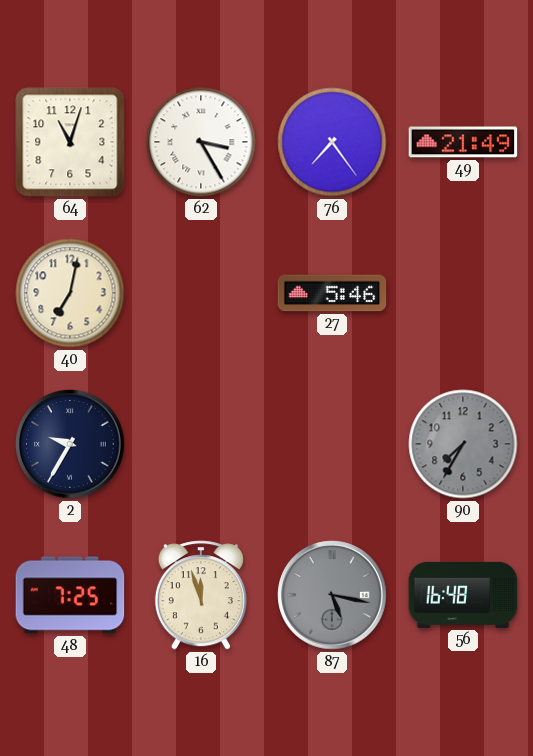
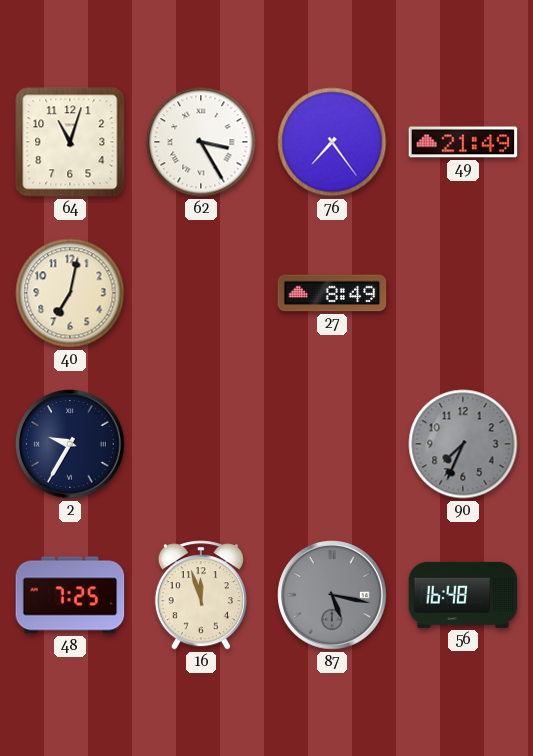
27: 5:46 -> 8:49 (332, 293)
90: 7:35 -> 7:34 (463, 444)
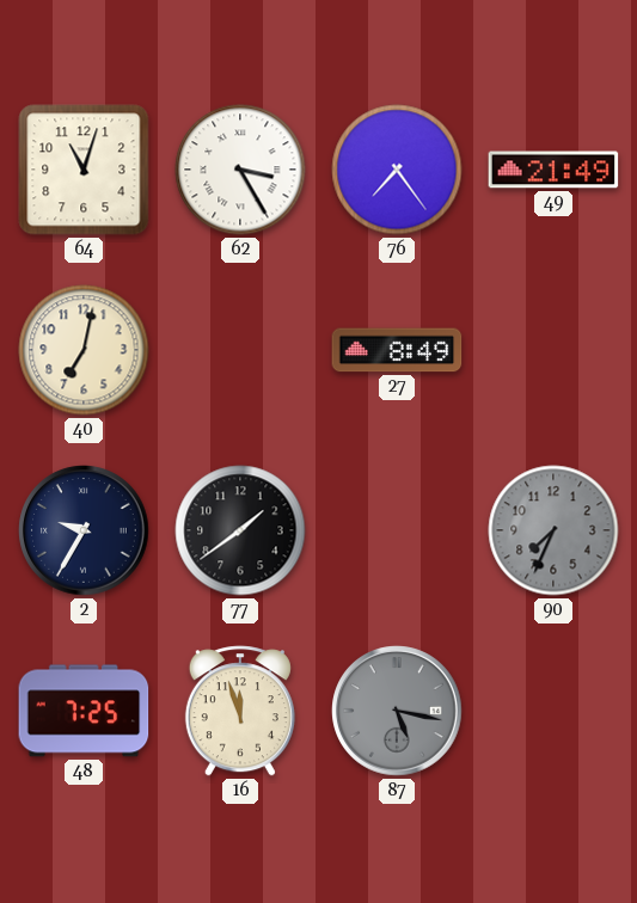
77: none -> 1:39 (240, 530)
56: 16:48 -> none (463, 595)
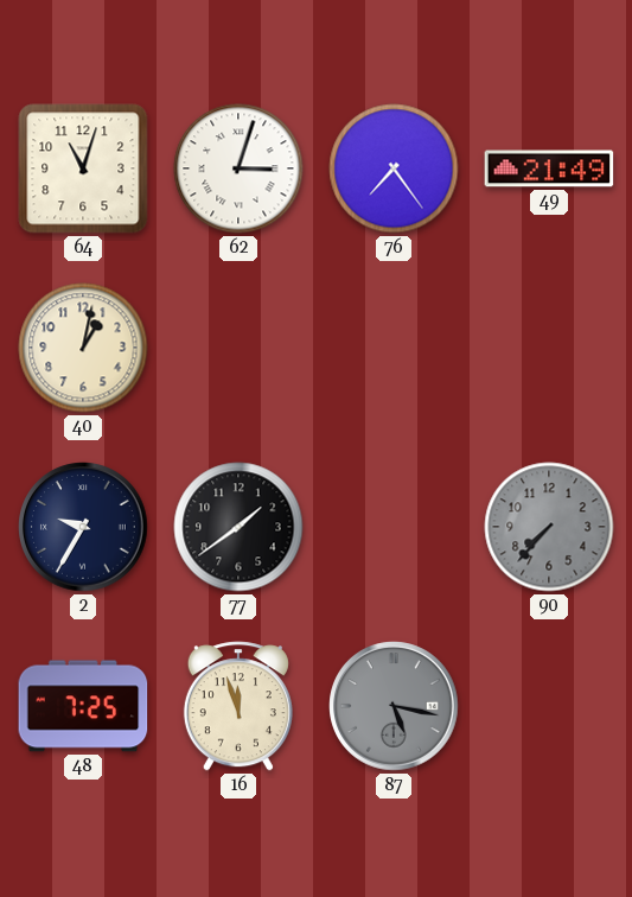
62: 3:25 -> 3:03 (238, 168)
40: 7:02 -> 1:02 (83, 348)
27: 8:49 -> none (397, 350)
90: 7:34 -> 7:37 (549, 527)
